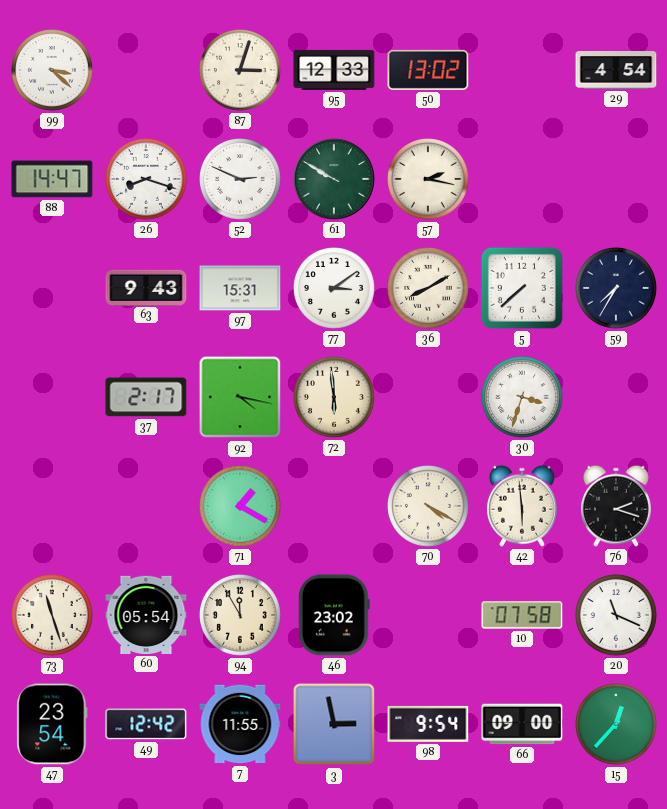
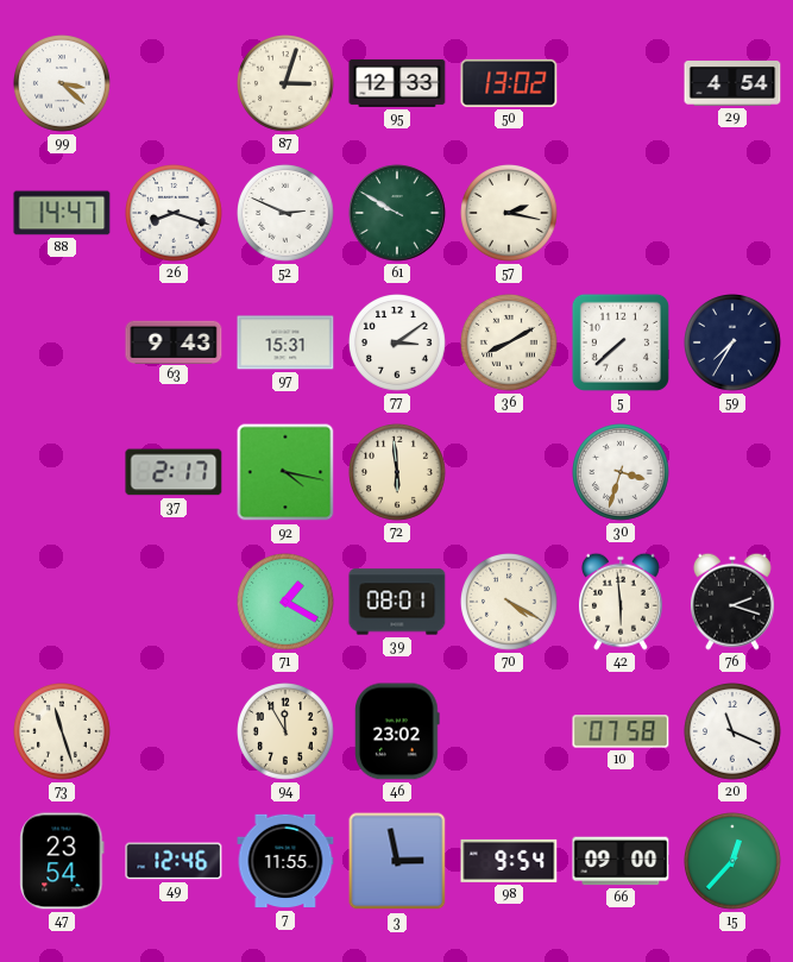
39: none -> 08:01 (397, 602)
60: 05:54 -> none (146, 615)
49: 12:42 -> 12:46 (174, 861)
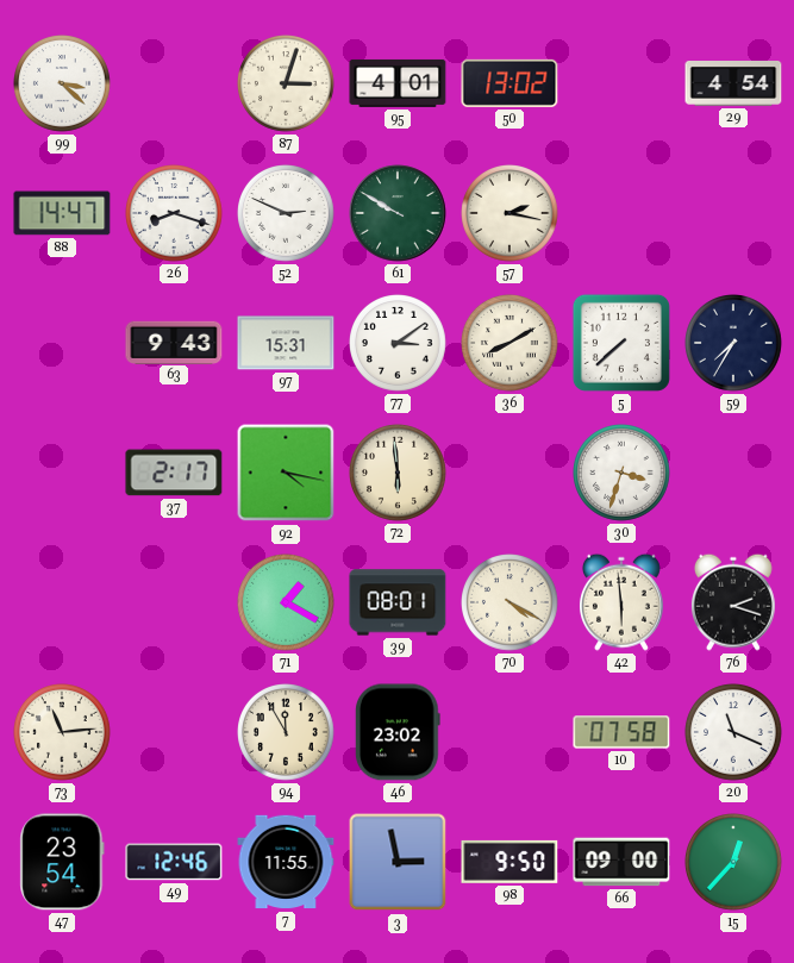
95: 12:33 -> 4:01 (398, 83)
73: 11:27 -> 11:14 (63, 733)
98: 9:54 -> 9:50 (509, 862)
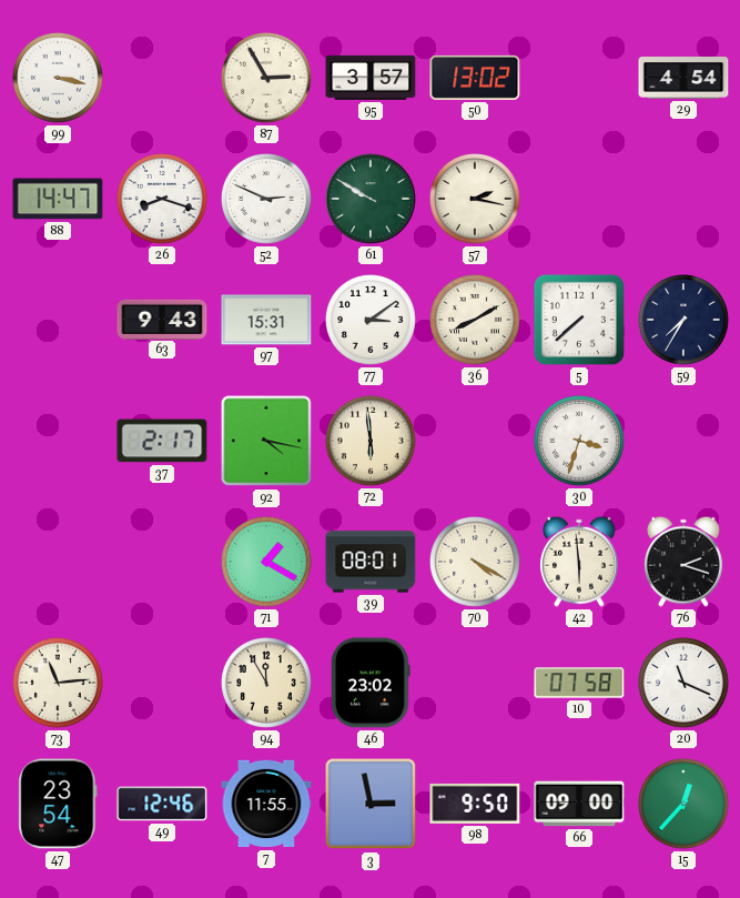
99: 3:22 -> 3:17 (59, 79)
87: 3:03 -> 2:55 (267, 79)
95: 4:01 -> 3:57 (371, 78)
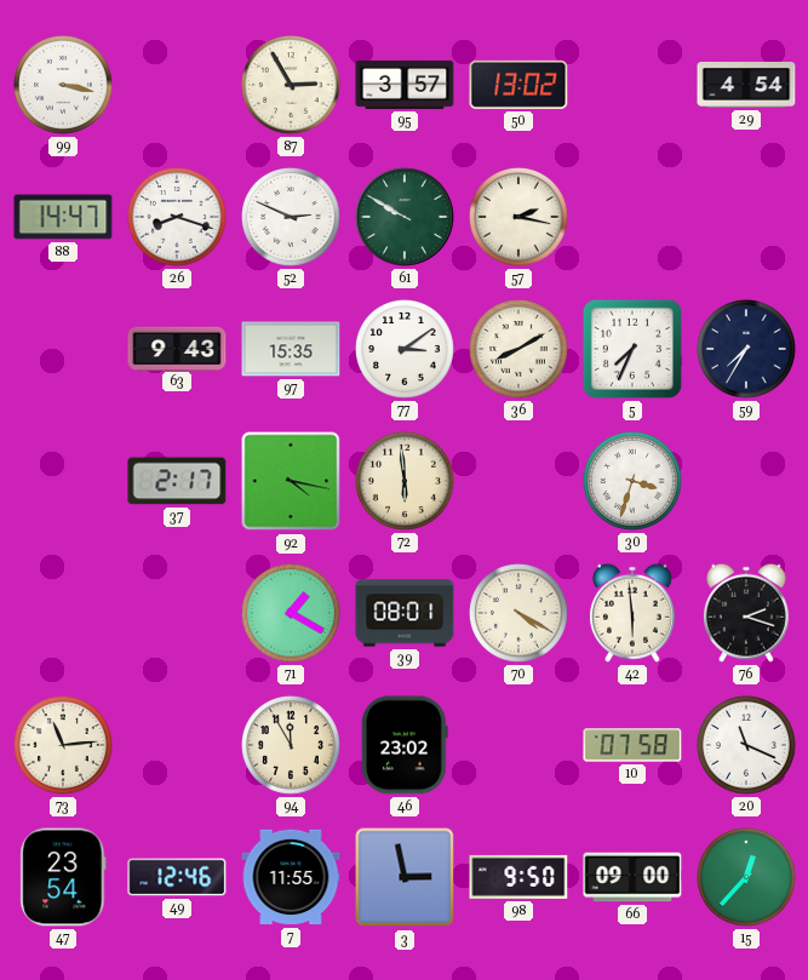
97: 15:31 -> 15:35 (291, 349)
5: 7:38 -> 7:34 (632, 349)
